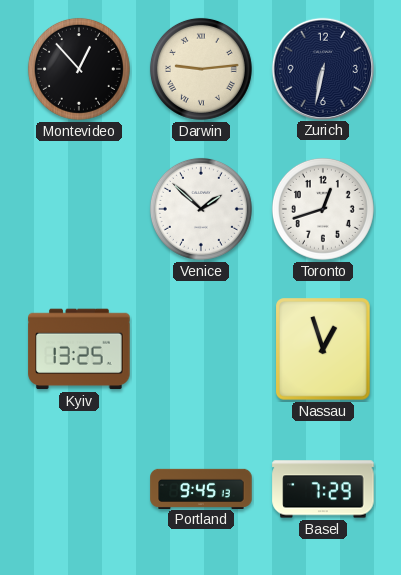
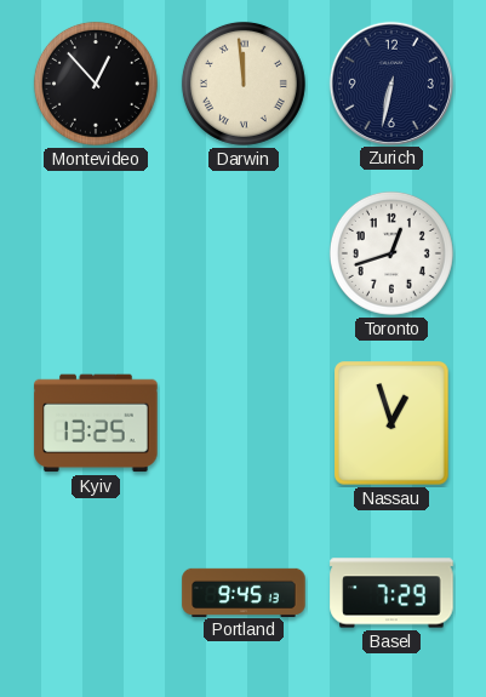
Darwin: 9:14 -> 11:59 (244, 84)
Venice: 1:52 -> none (201, 209)
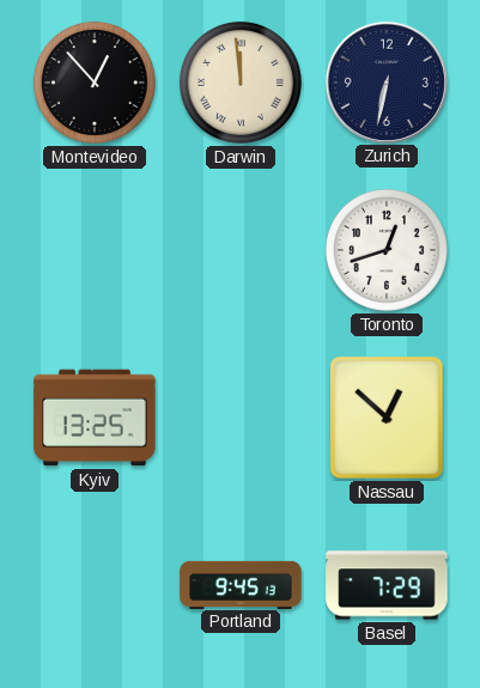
Nassau: 12:57 -> 12:52 (388, 418)
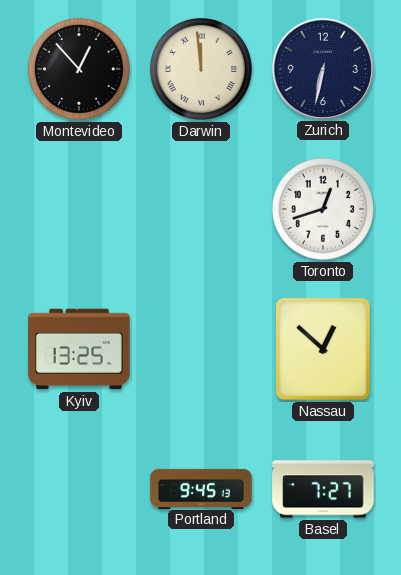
Basel: 7:29 -> 7:27 (323, 489)
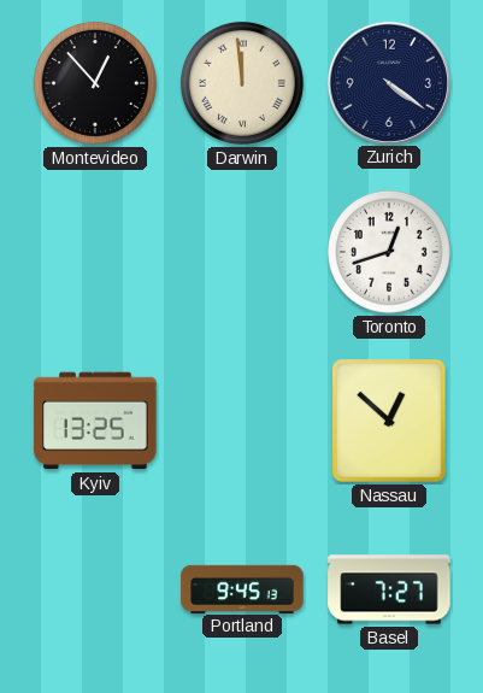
Zurich: 6:32 -> 4:21 (388, 82)
